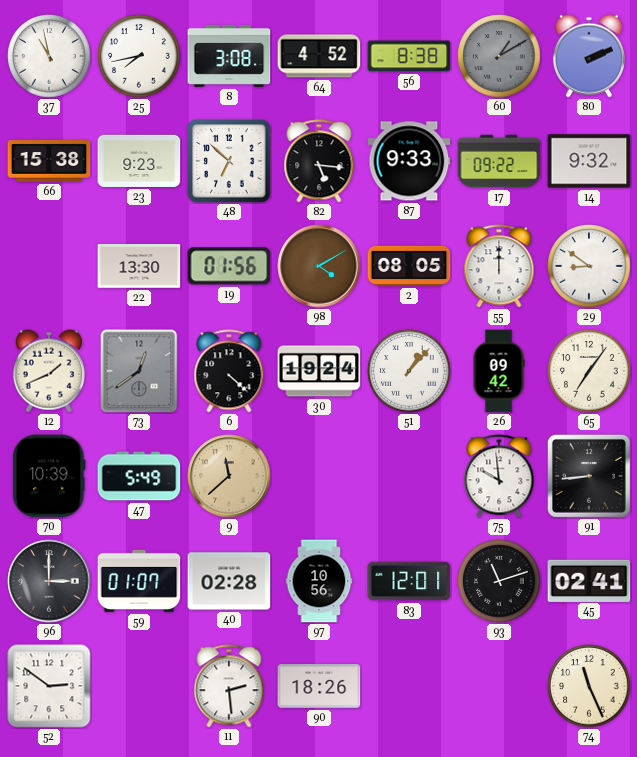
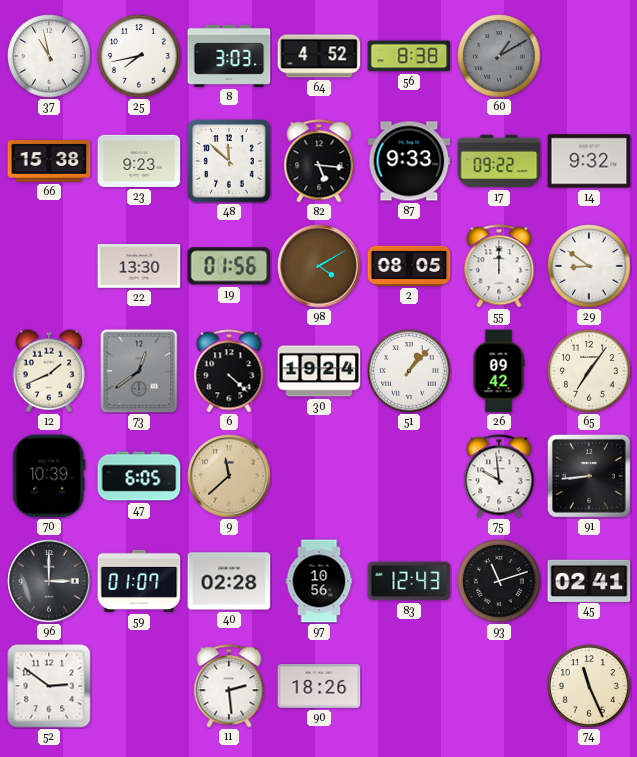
8: 3:08 -> 3:03 (229, 56)
80: 2:11 -> none (589, 56)
48: 6:52 -> 11:52 (229, 161)
47: 5:49 -> 6:05 (139, 476)
83: 12:01 -> 12:43 (409, 581)
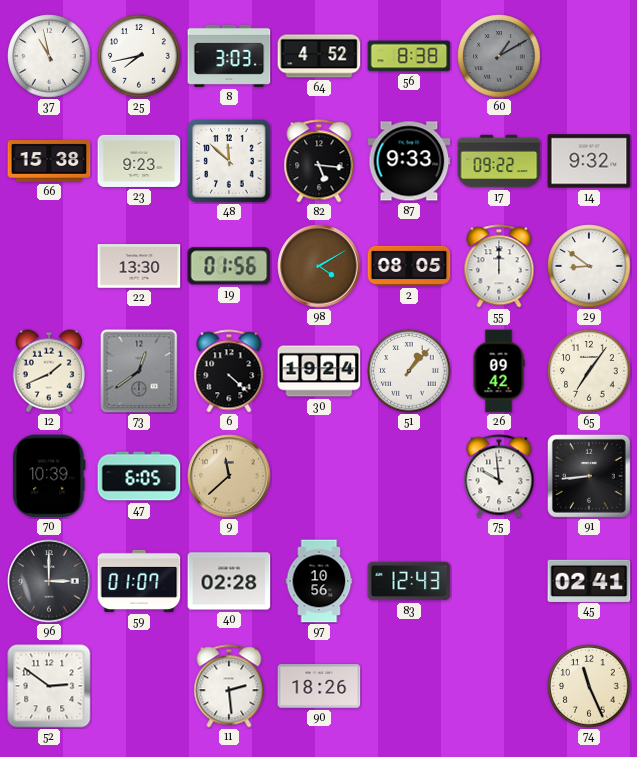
93: 11:12 -> none (499, 581)
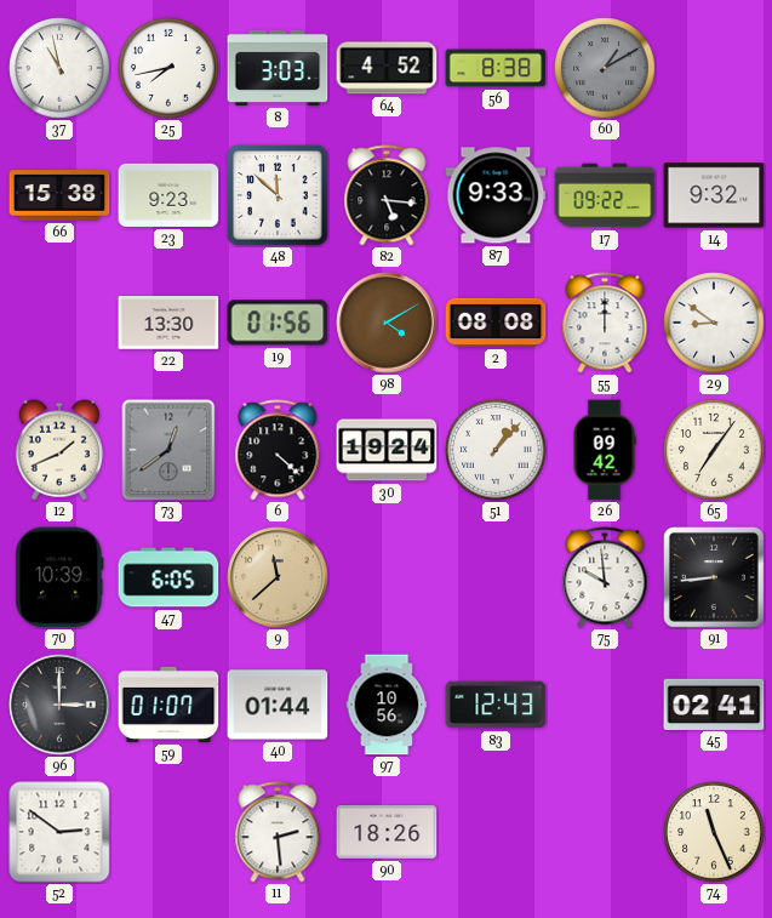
2: 08:05 -> 08:08 (496, 323)
40: 02:28 -> 01:44 (278, 705)
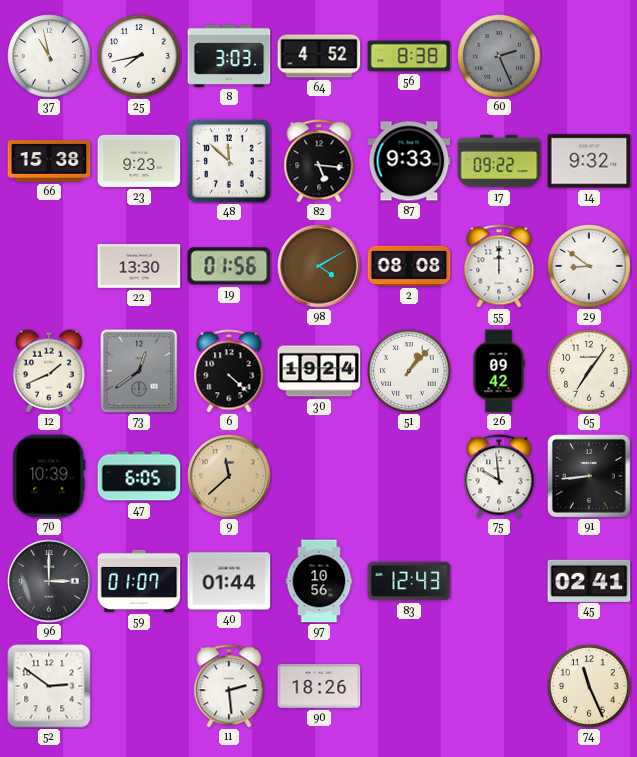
60: 1:10 -> 2:26 (499, 56)
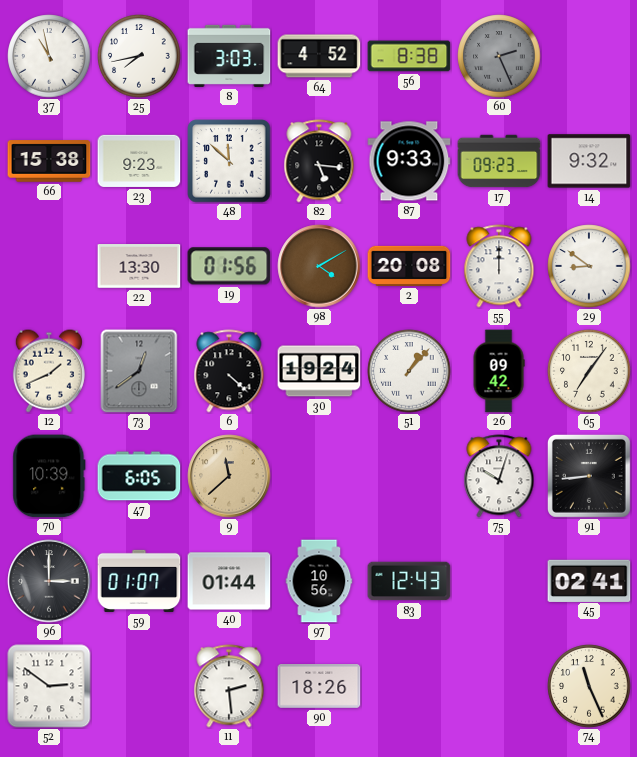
17: 09:22 -> 09:23 (499, 161)
2: 08:08 -> 20:08 (409, 266)
75: 9:59 -> 10:03 (499, 476)
